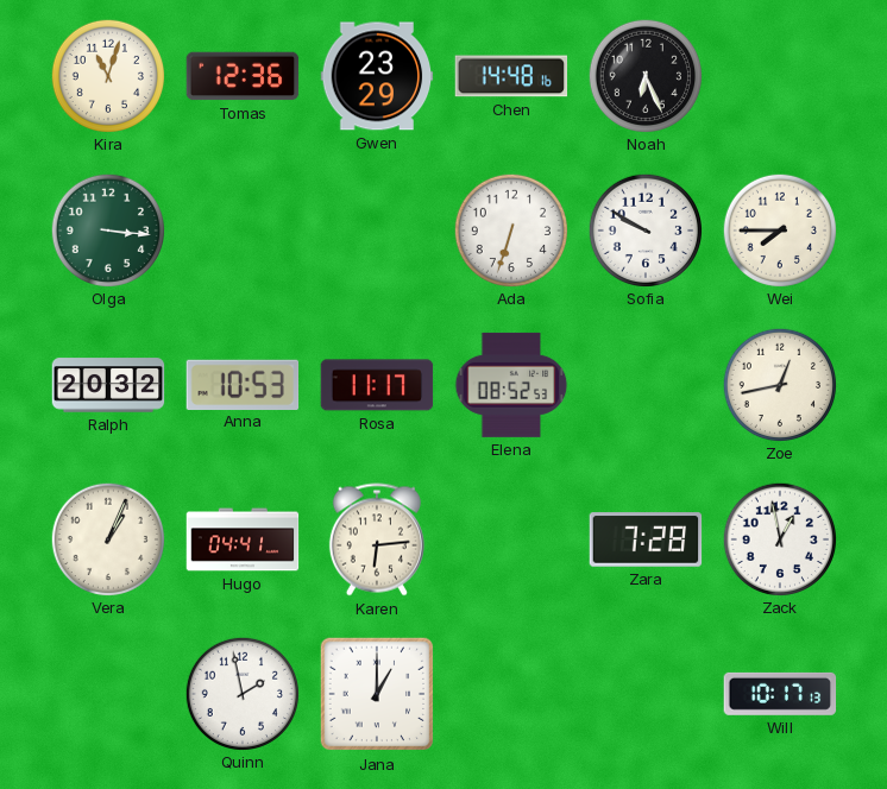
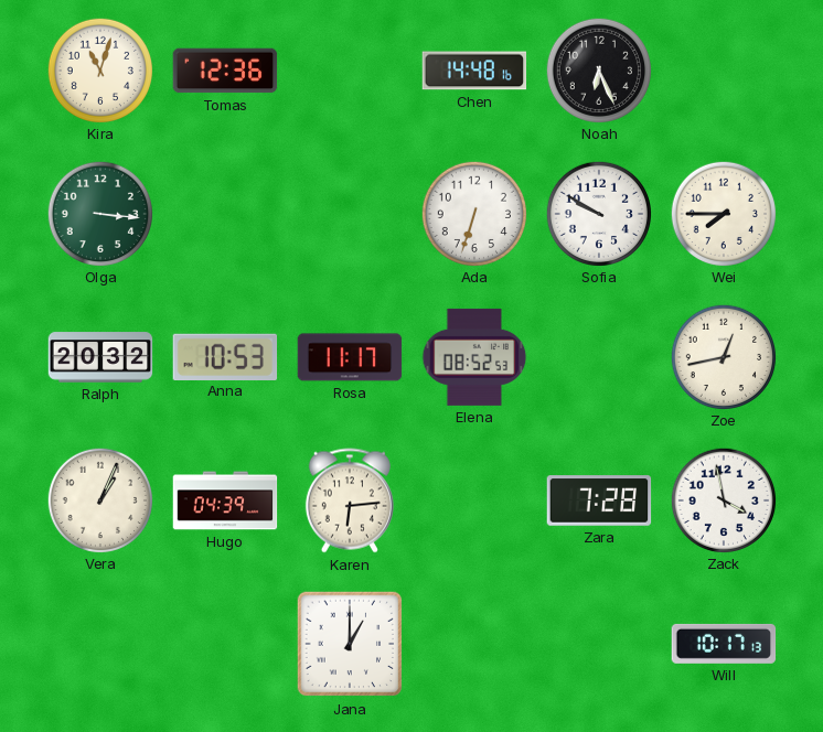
Gwen: 23:29 -> none (377, 76)
Hugo: 04:41 -> 04:39 (225, 500)
Zack: 12:58 -> 3:58 (723, 499)
Quinn: 1:58 -> none (241, 693)
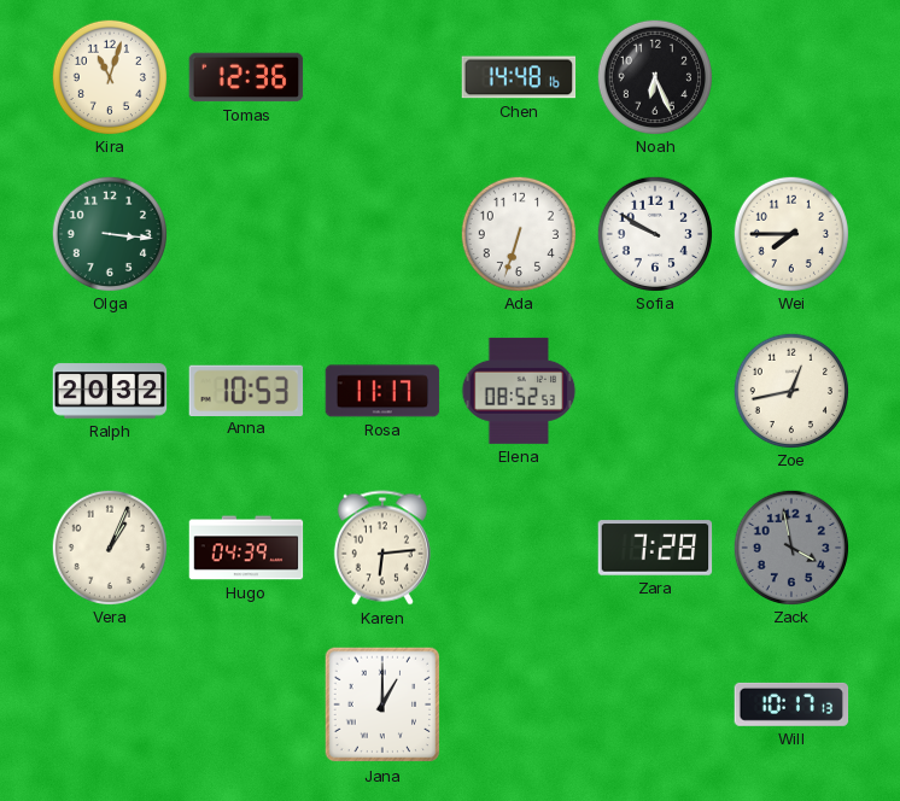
Zack dial: white -> grey (790, 546)
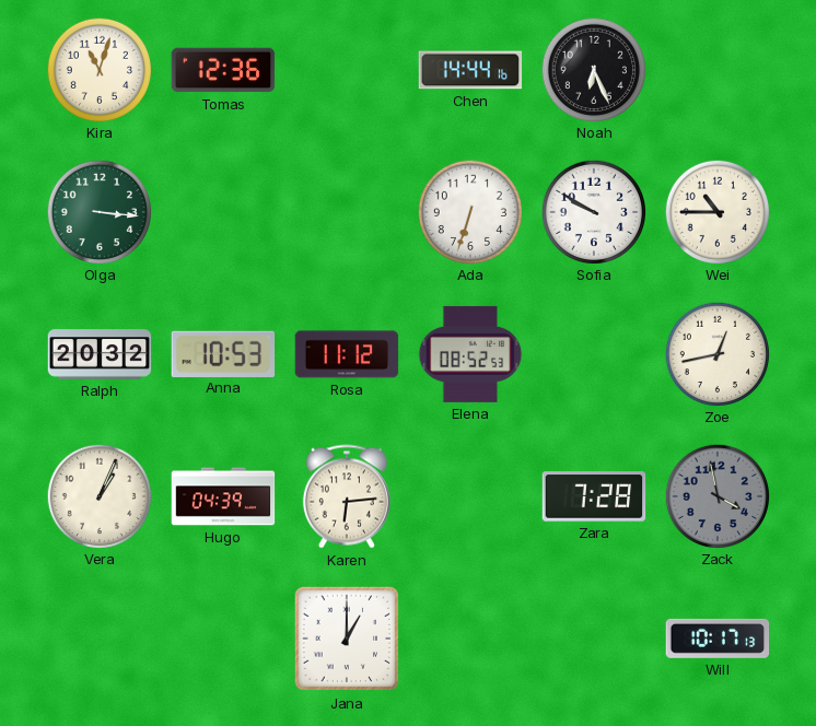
Chen: 14:48 -> 14:44 (470, 70)
Wei: 7:45 -> 10:45 (716, 211)
Rosa: 11:17 -> 11:12 (347, 354)
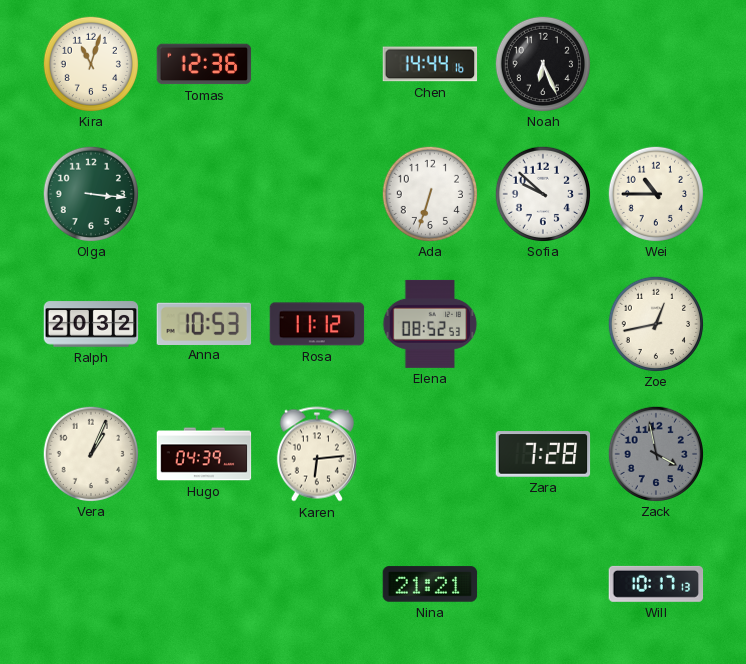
Sofia: 9:50 -> 9:52 (542, 193)
Jana: 1:00 -> none (347, 639)
Nina: none -> 21:21 (430, 584)
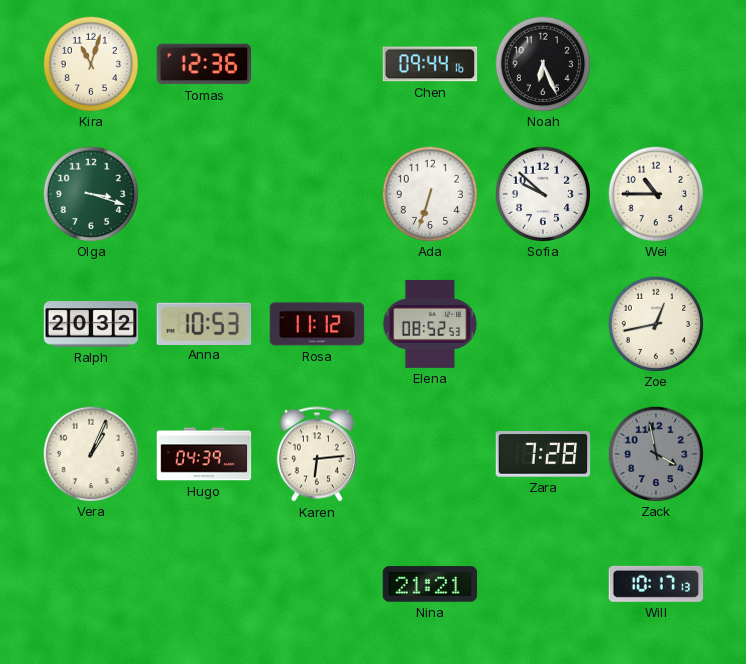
Chen: 14:44 -> 09:44 (430, 64)
Olga: 3:16 -> 3:18 (90, 193)
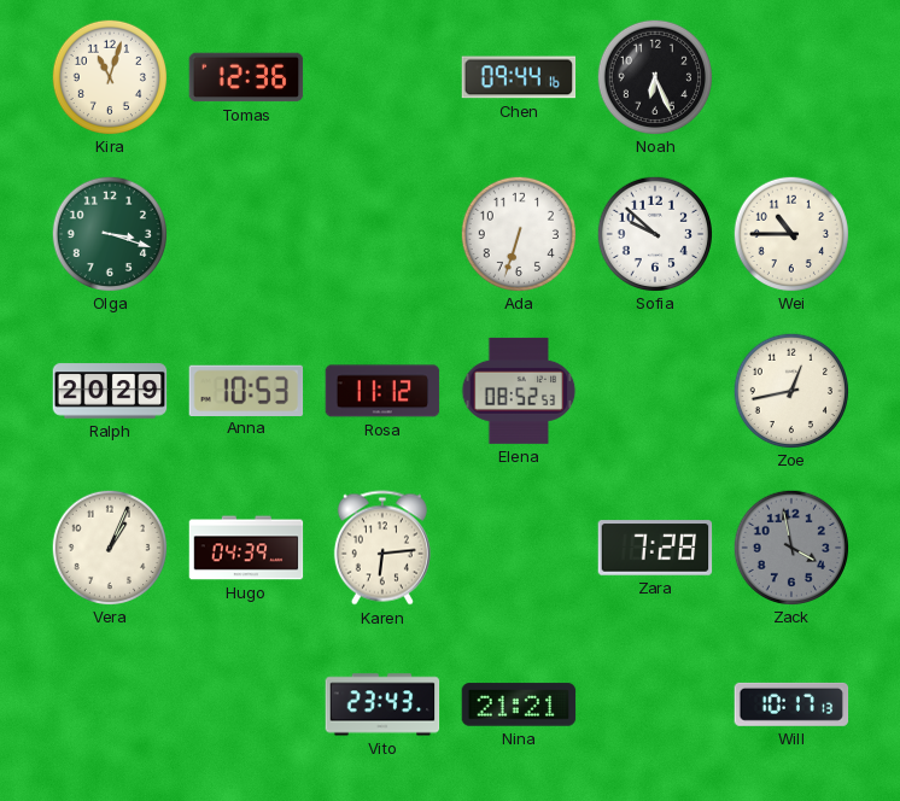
Ralph: 20:32 -> 20:29 (110, 391)
Vito: none -> 23:43 (382, 704)
